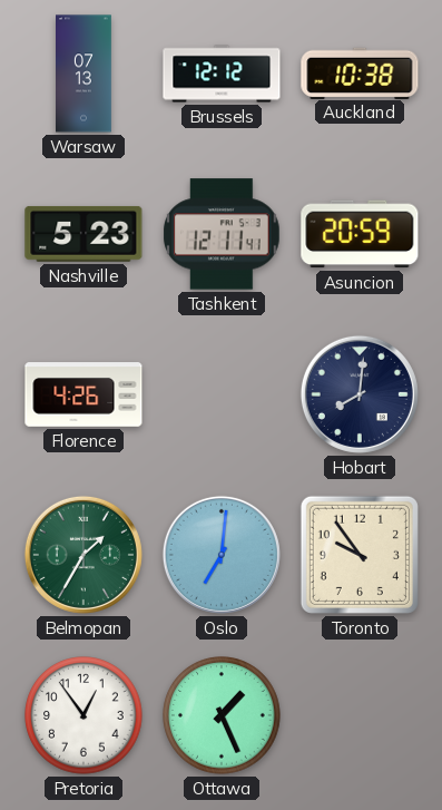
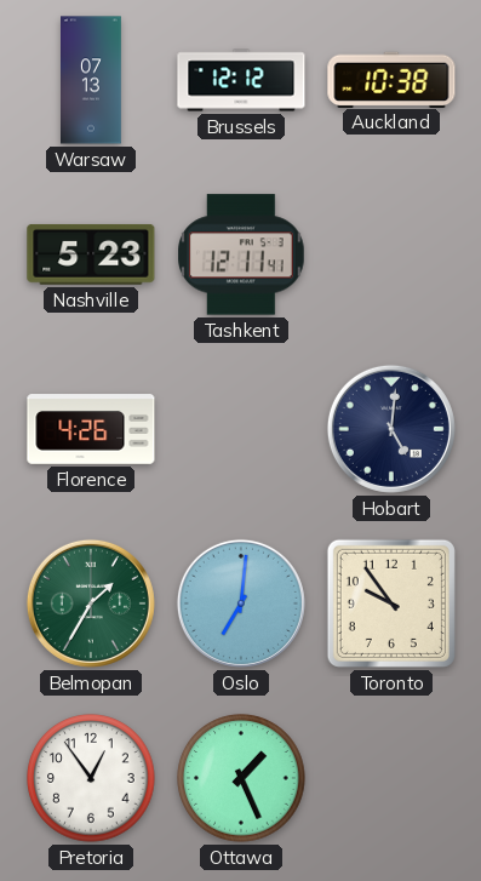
Asuncion: 20:59 -> none (360, 234)
Hobart: 8:01 -> 5:01 (391, 429)
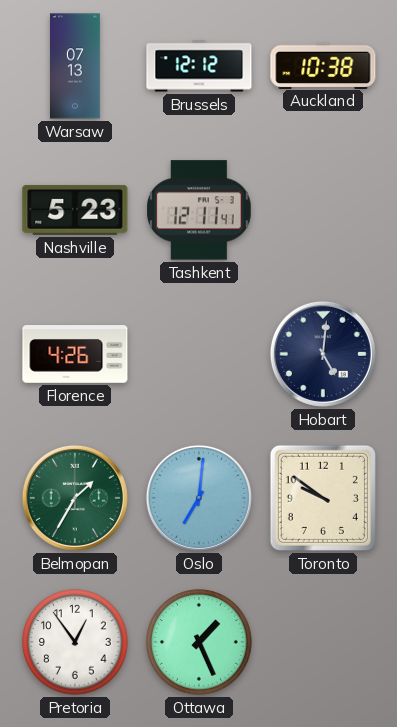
Toronto: 9:54 -> 9:51 (323, 498)
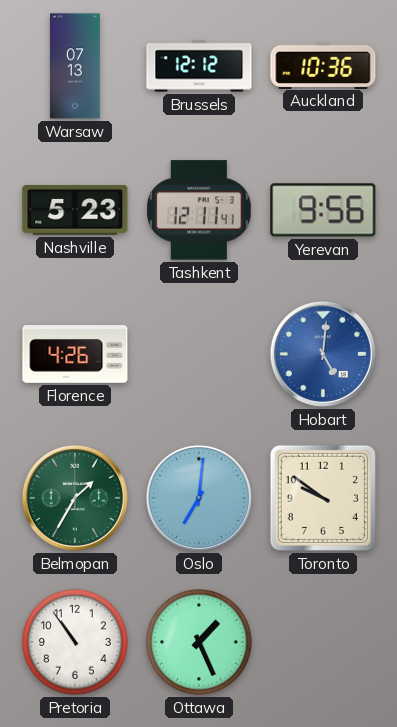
Auckland: 10:38 -> 10:36 (323, 65)
Yerevan: none -> 9:56 (323, 210)
Hobart dial: navy -> blue (323, 354)
Pretoria: 12:54 -> 10:54 (75, 642)
